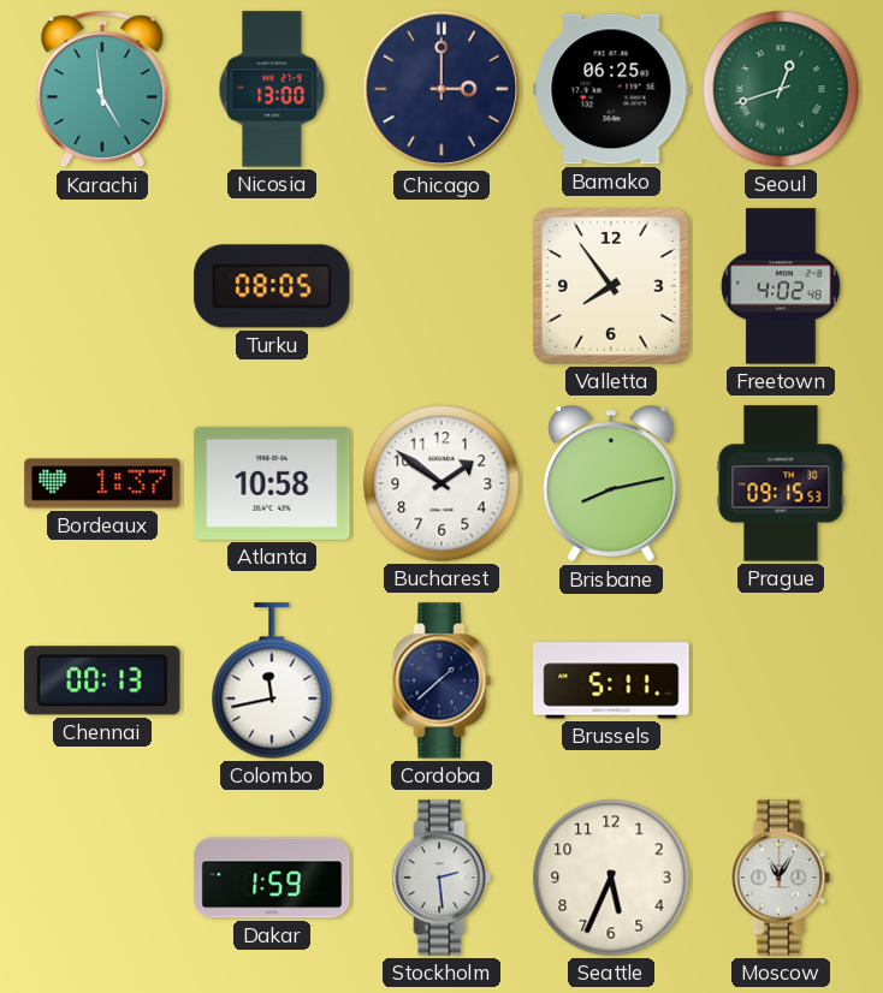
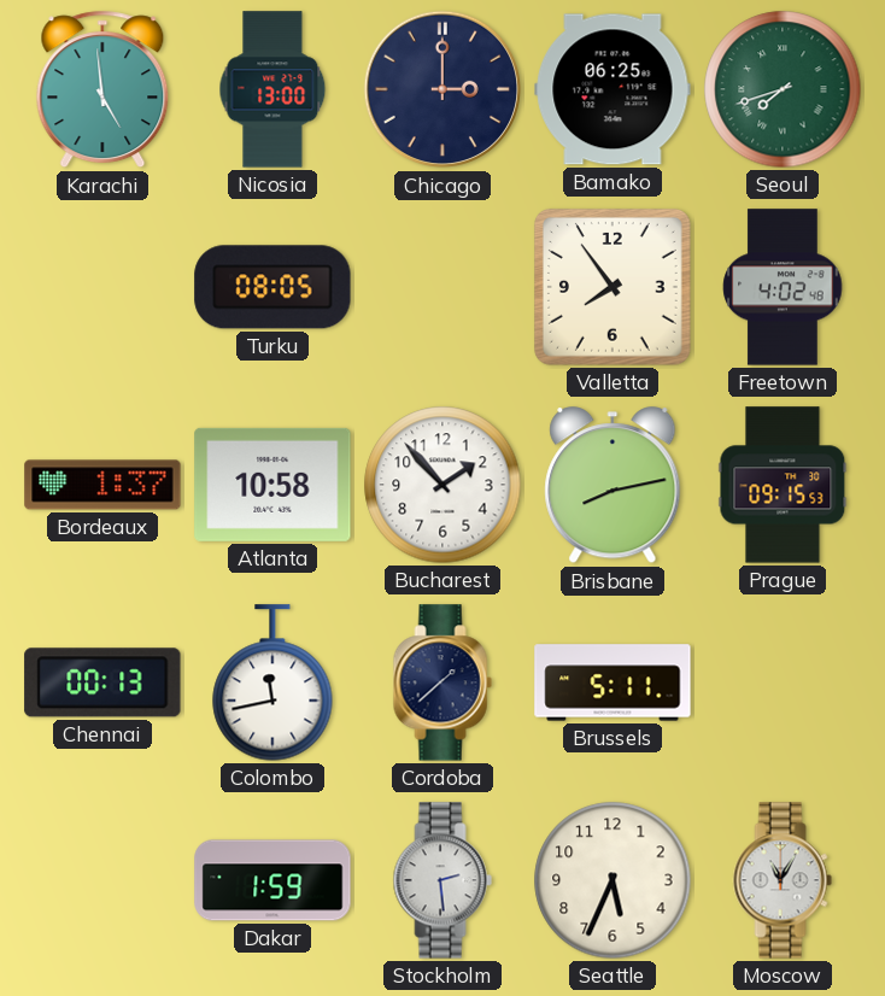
Seoul: 12:42 -> 7:42 (783, 89)
Bucharest: 1:51 -> 1:53 (443, 485)
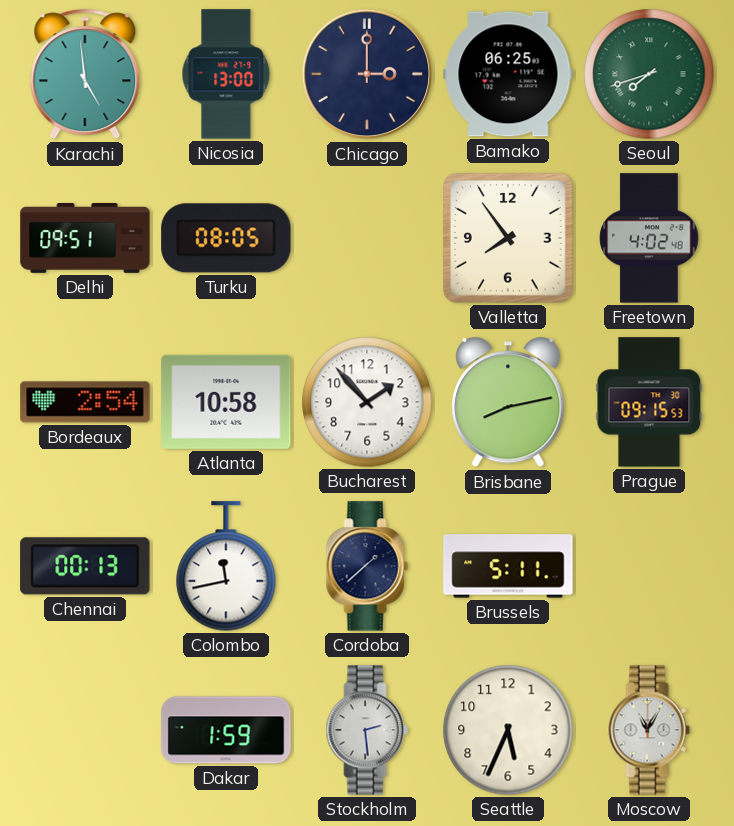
Delhi: none -> 09:51 (85, 239)
Bordeaux: 1:37 -> 2:54 (85, 402)
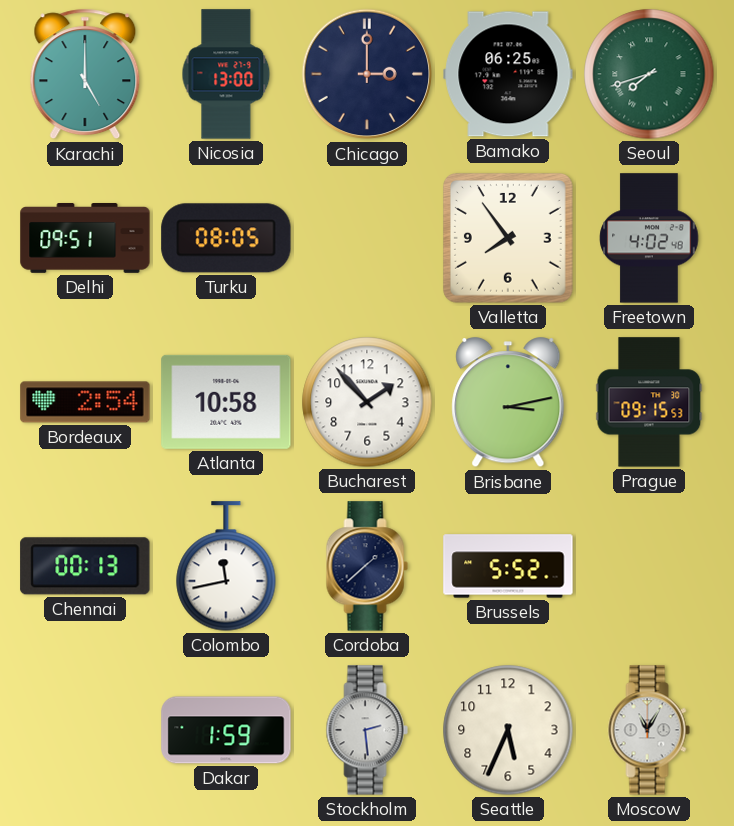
Karachi: 4:59 -> 5:00 (85, 74)
Brisbane: 8:13 -> 3:13 (508, 403)
Brussels: 5:11 -> 5:52 (508, 566)
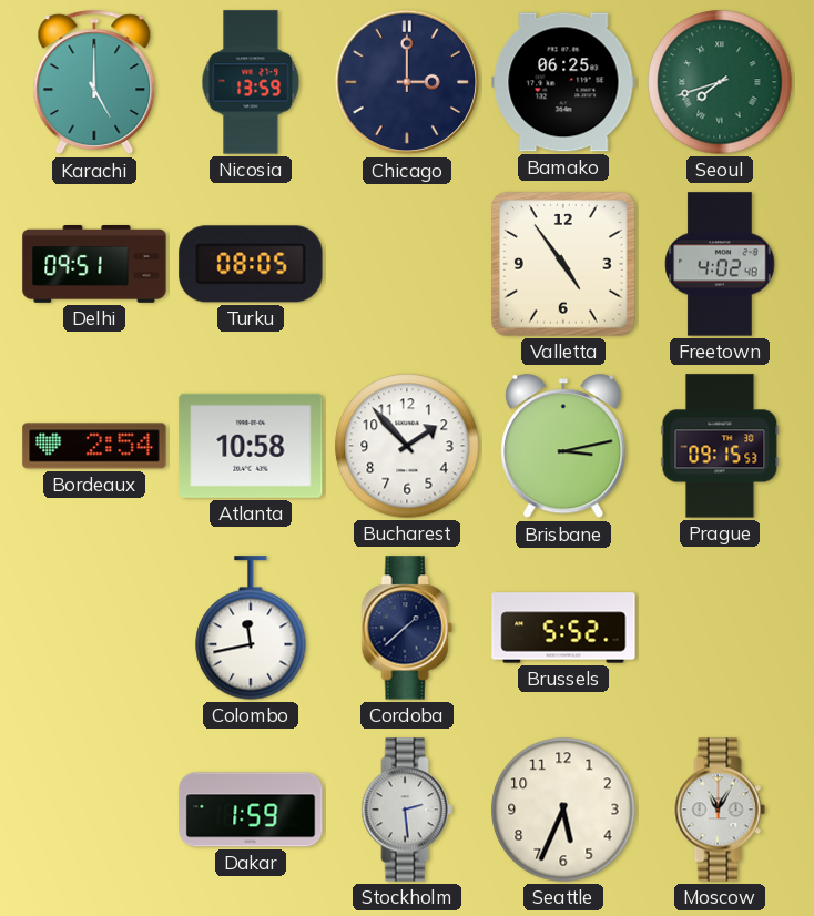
Nicosia: 13:00 -> 13:59 (251, 82)
Valletta: 7:54 -> 4:54 (563, 264)
Chennai: 00:13 -> none (85, 566)
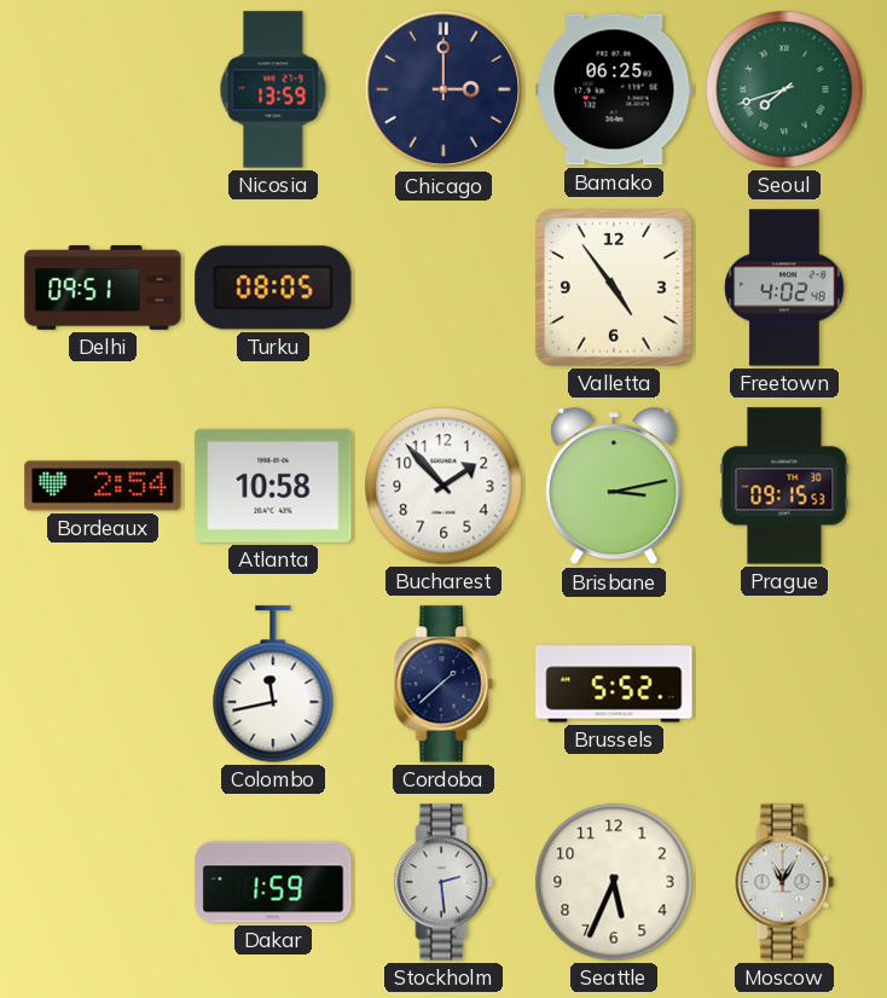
Karachi: 5:00 -> none (94, 82)
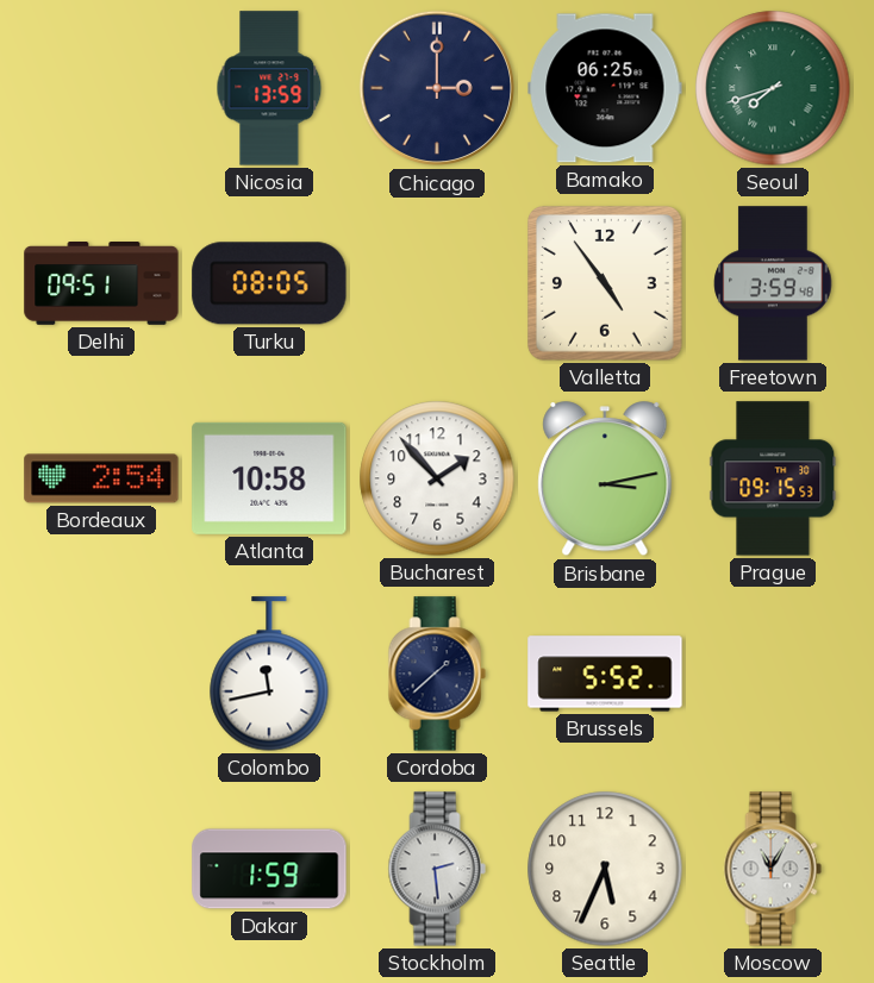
Freetown: 4:02 -> 3:59 (773, 283)
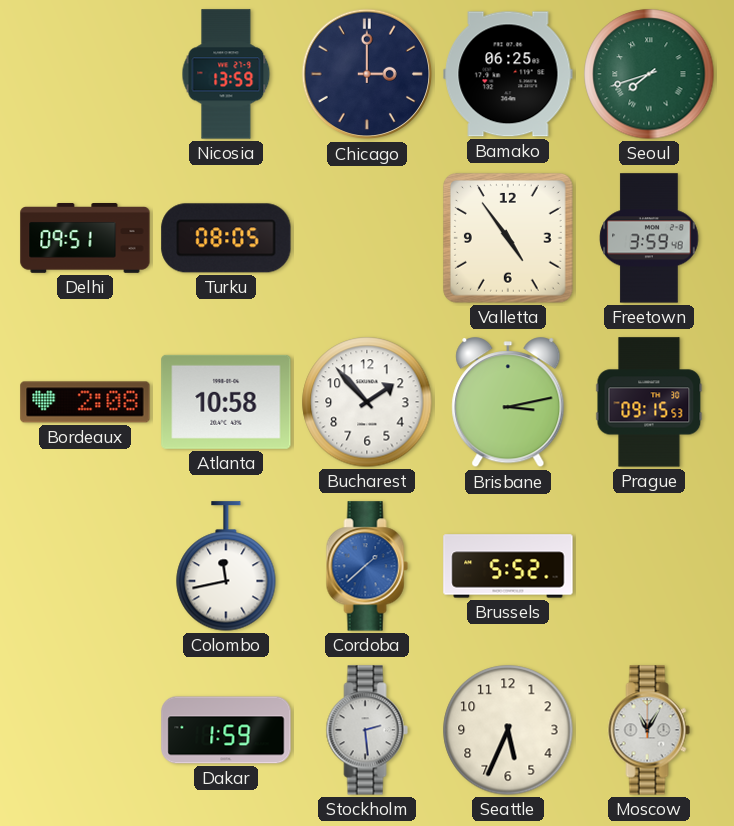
Bordeaux: 2:54 -> 2:08 (85, 402)
Cordoba dial: navy -> blue (367, 566)
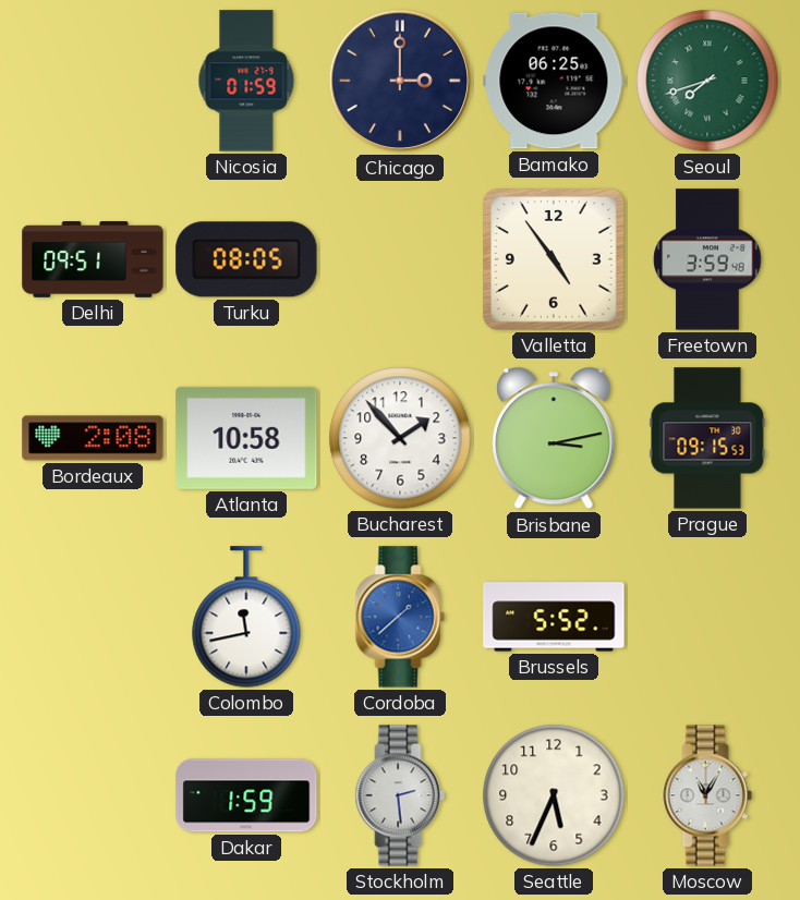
Nicosia: 13:59 -> 01:59 (246, 81)
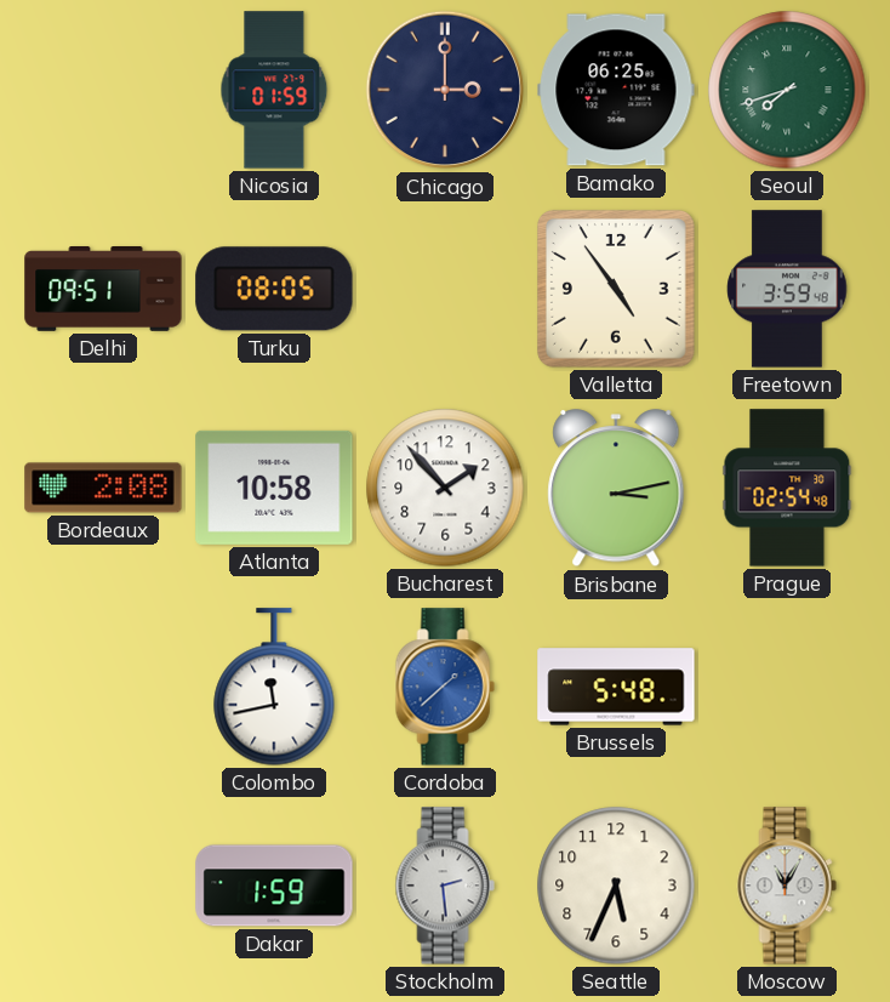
Prague: 09:15 -> 02:54 (787, 488)
Brussels: 5:52 -> 5:48 (616, 687)
